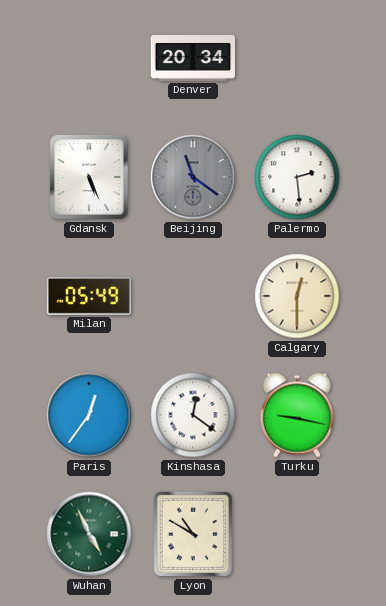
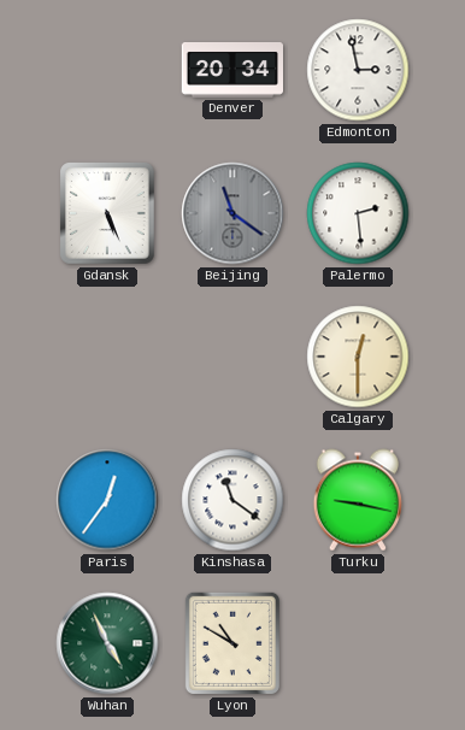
Edmonton: none -> 2:58 (358, 70)
Milan: 05:49 -> none (89, 297)
Kinshasa: 12:21 -> 11:21 (232, 500)
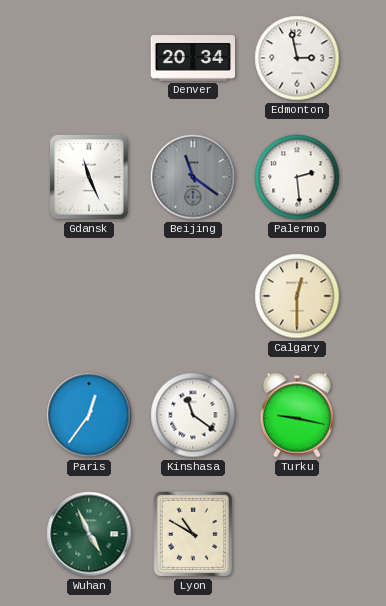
Gdansk: 5:26 -> 11:26 (90, 177)
